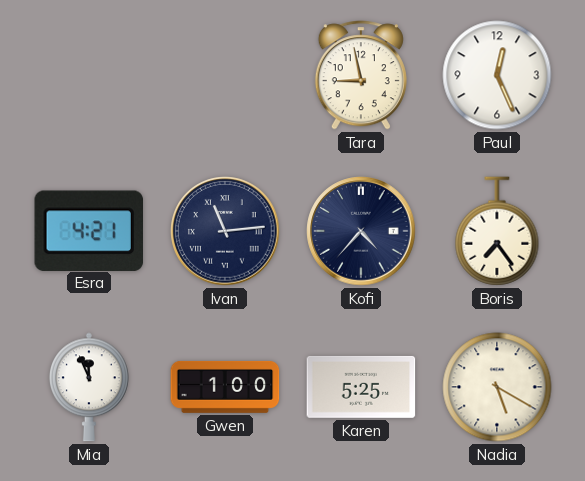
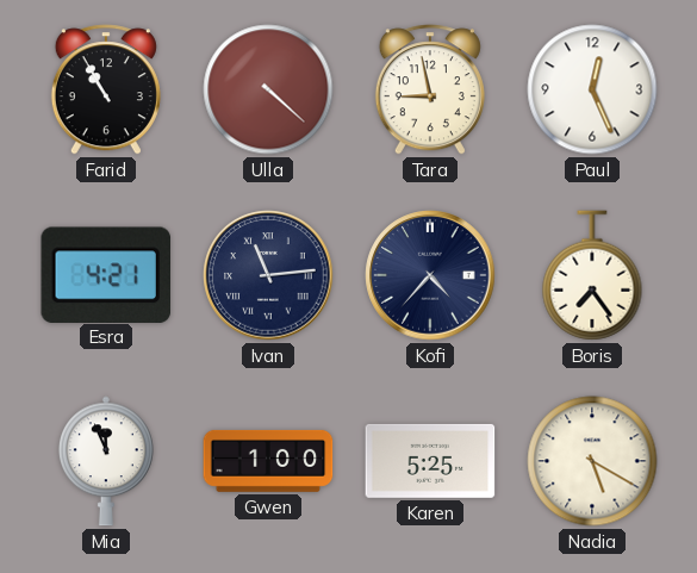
Farid: none -> 10:55 (106, 89)
Ulla: none -> 4:22 (268, 89)
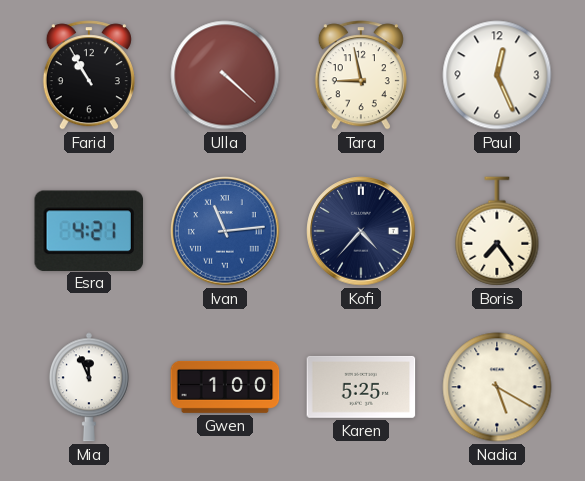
Ivan dial: navy -> blue (225, 231)
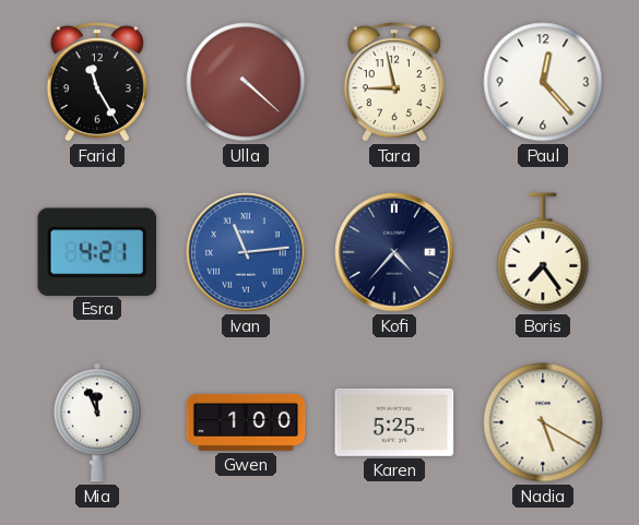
Farid: 10:55 -> 11:25 (97, 82)
Paul: 12:26 -> 12:23 (543, 82)
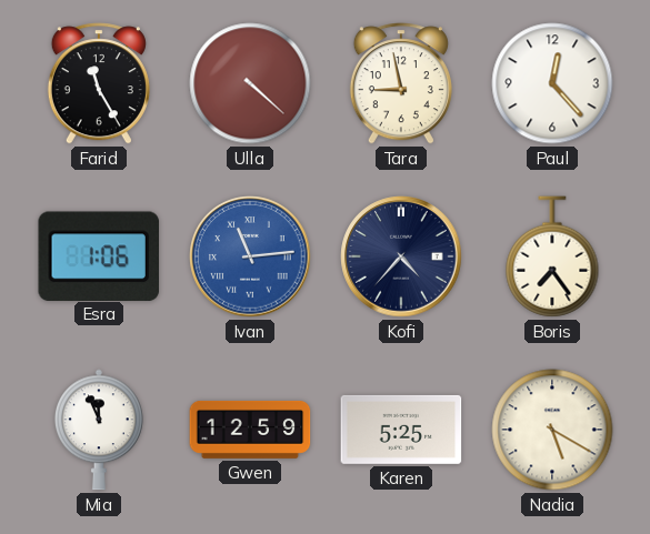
Esra: 4:21 -> 1:06 (98, 255)
Gwen: 1:00 -> 12:59 (250, 430)
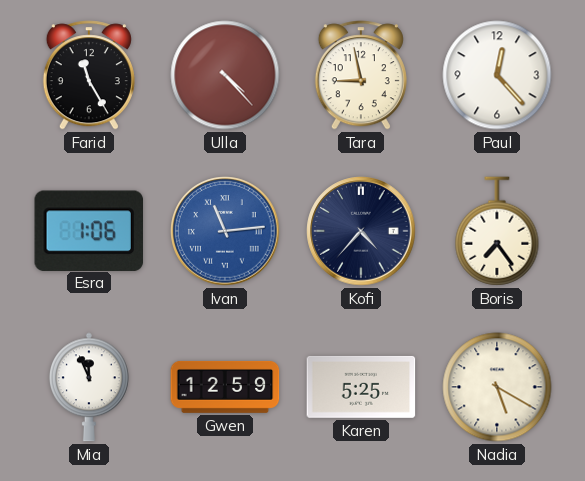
Ulla: 4:22 -> 4:23 (225, 75)
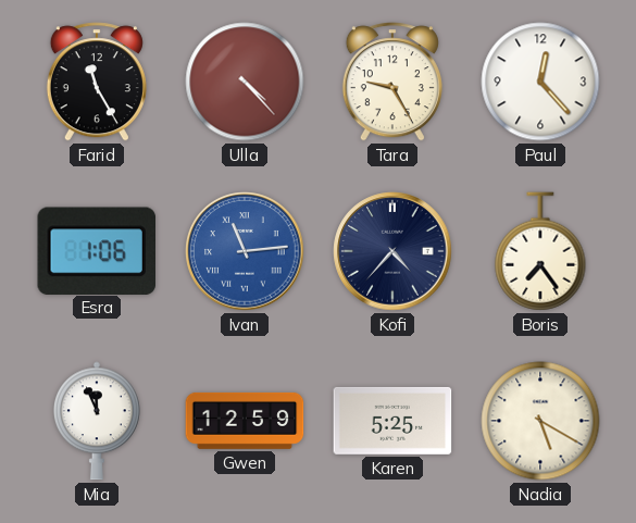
Tara: 8:58 -> 9:25 (392, 82)
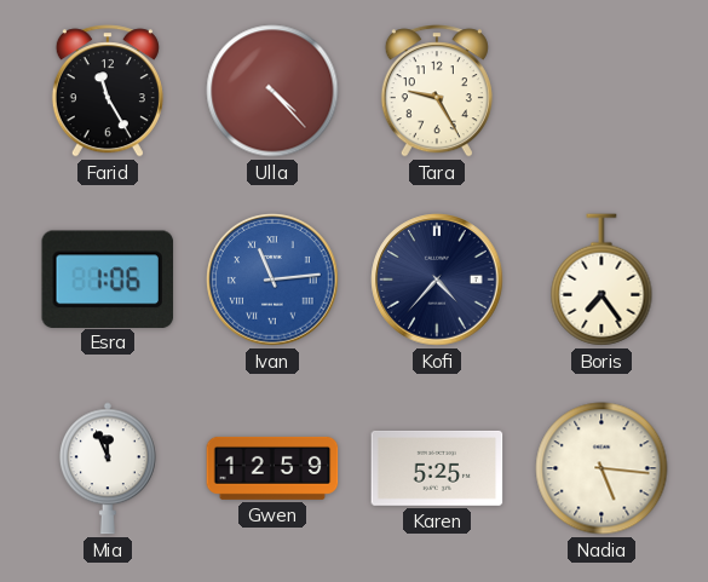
Paul: 12:23 -> none (540, 82)
Nadia: 5:20 -> 5:16 (601, 468)
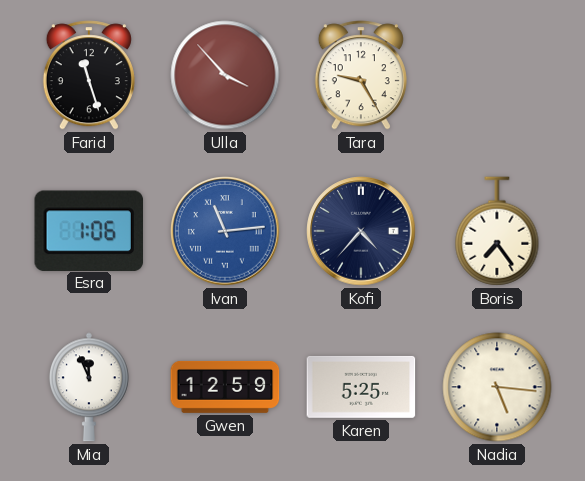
Farid: 11:25 -> 11:27 (89, 75)
Ulla: 4:23 -> 3:53 (225, 75)
